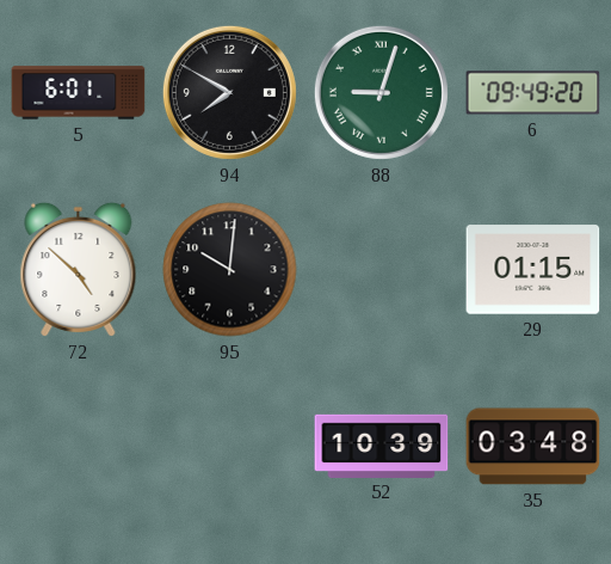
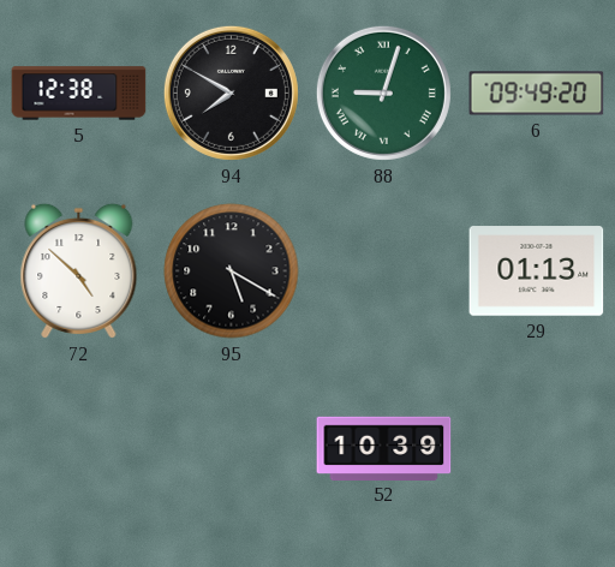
5: 6:01 -> 12:38 (79, 94)
95: 10:01 -> 5:20 (232, 271)
29: 01:15 -> 01:13 (537, 271)
35: 03:48 -> none (533, 447)
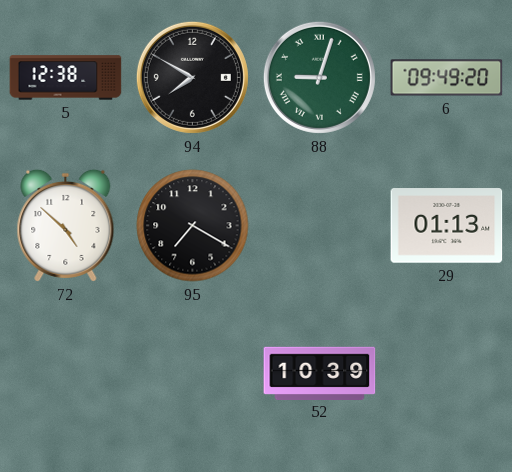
95: 5:20 -> 7:20 (193, 226)
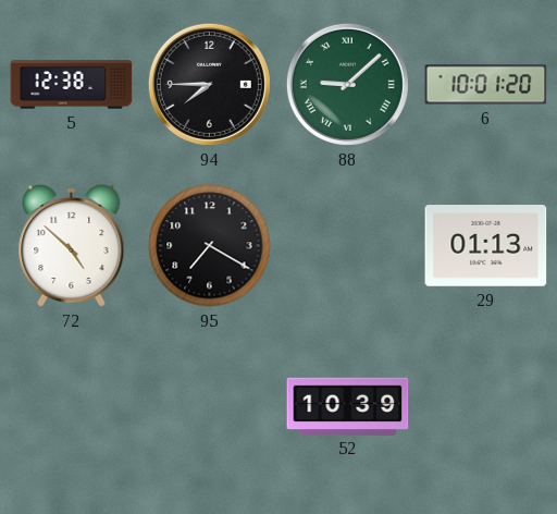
94: 7:50 -> 7:45 (209, 84)
88: 9:03 -> 9:08 (347, 84)
6: 09:49 -> 10:01 (486, 85)
